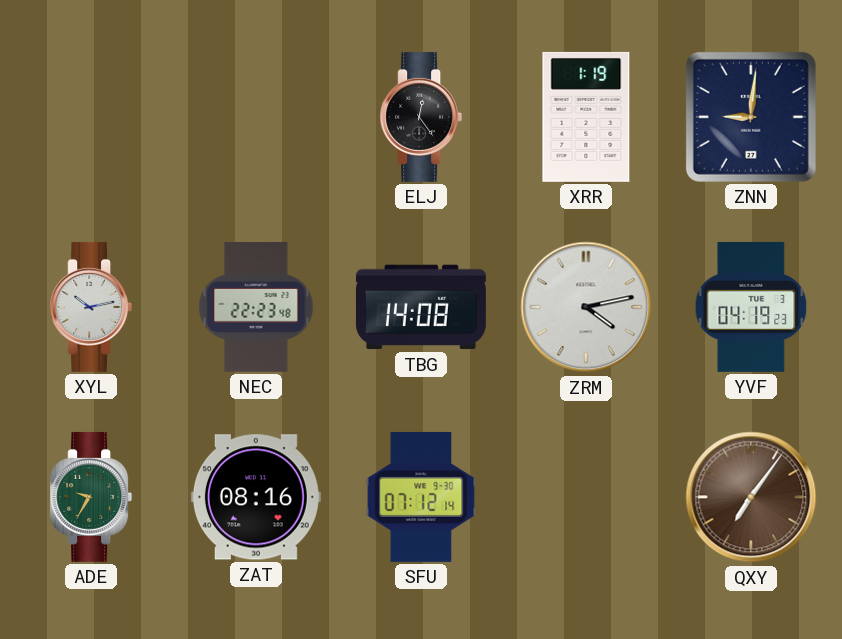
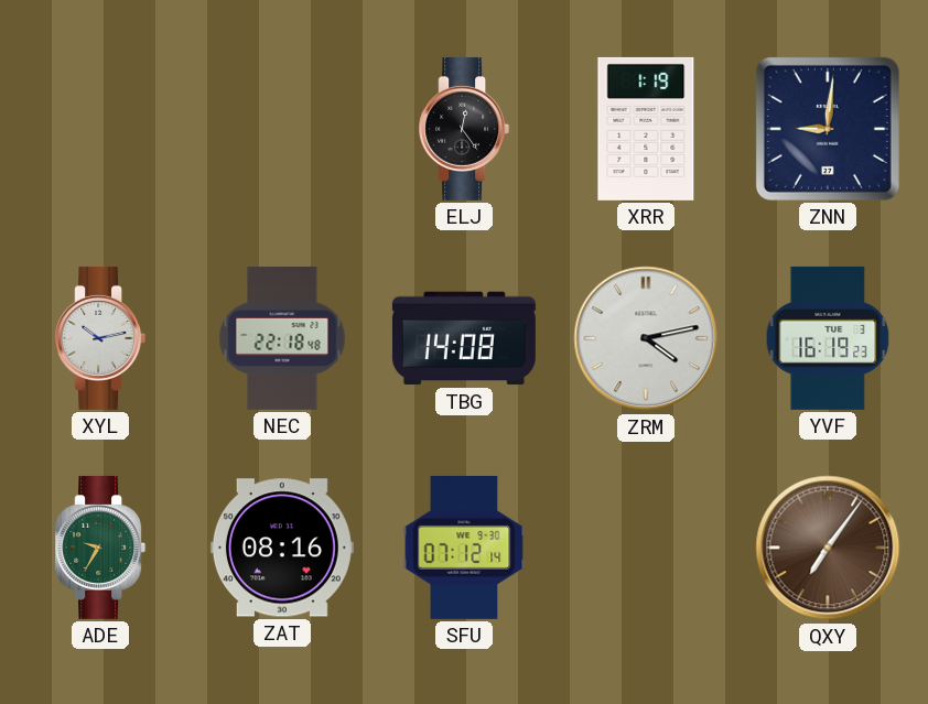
NEC: 22:23 -> 22:18 (282, 338)
YVF: 04:19 -> 16:19 (828, 338)
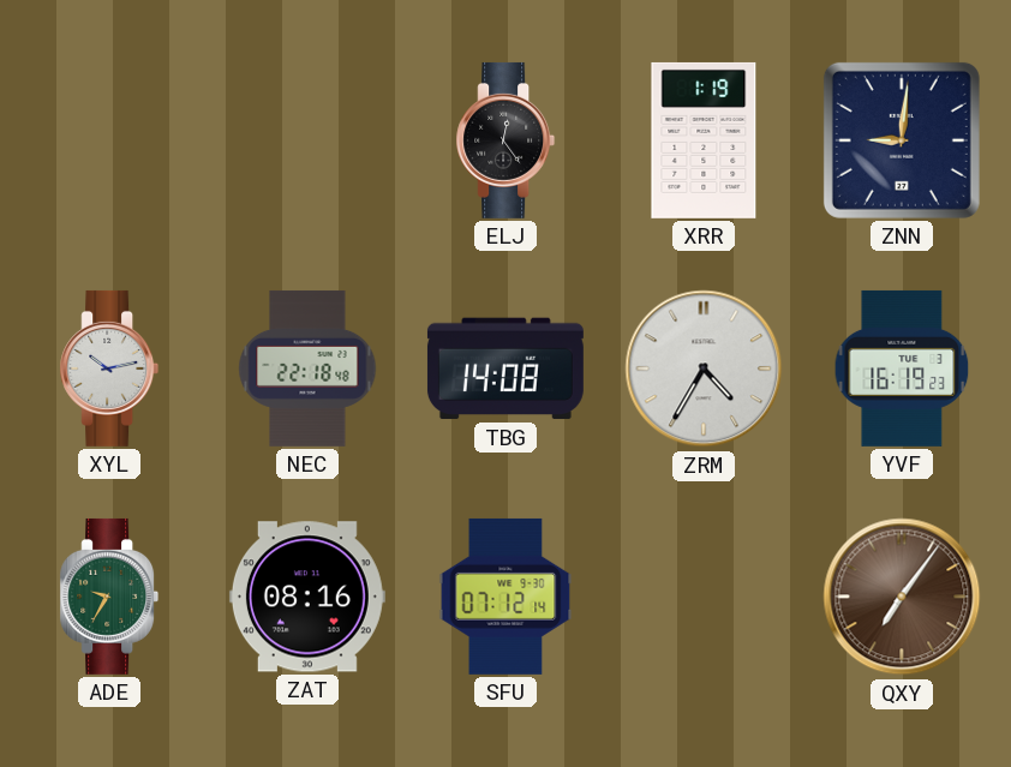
ZRM: 4:13 -> 4:35 (704, 368)
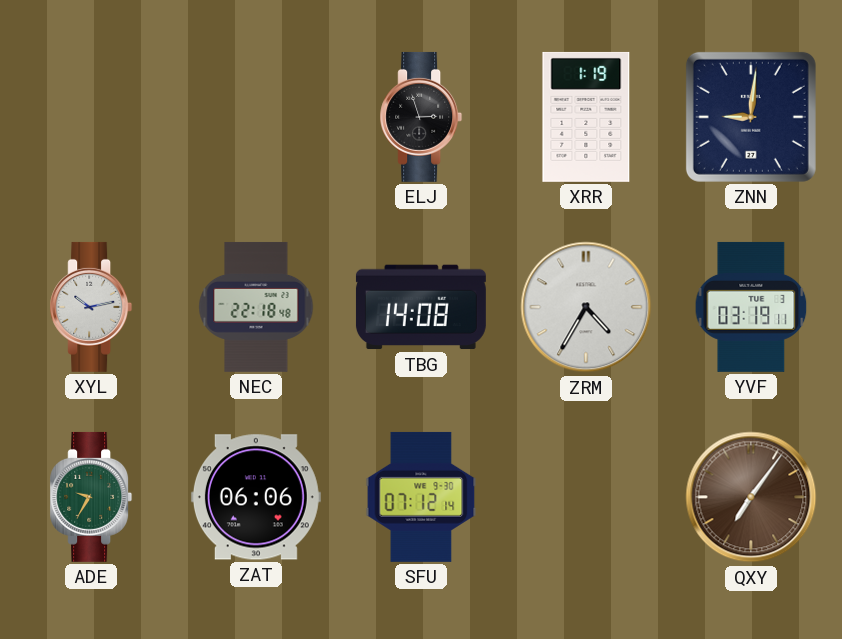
ELJ: 12:24 -> 2:57 (421, 117)
YVF: 16:19 -> 03:19 (751, 307)
ZAT: 08:16 -> 06:06 (256, 497)
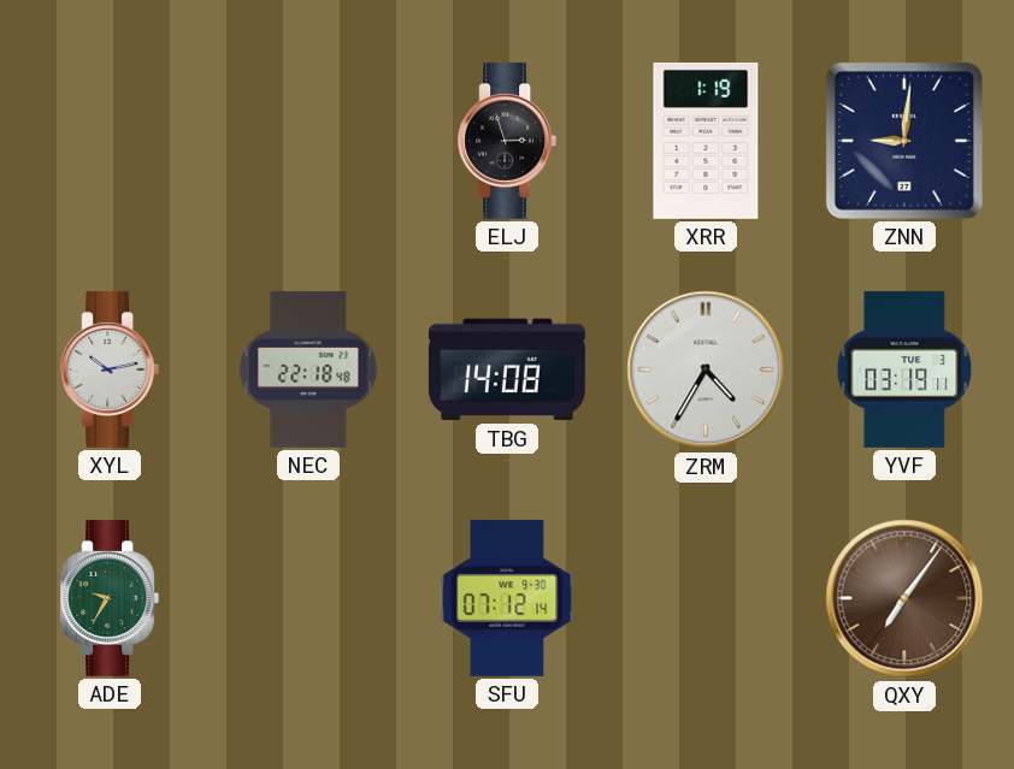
ZAT: 06:06 -> none (256, 497)
